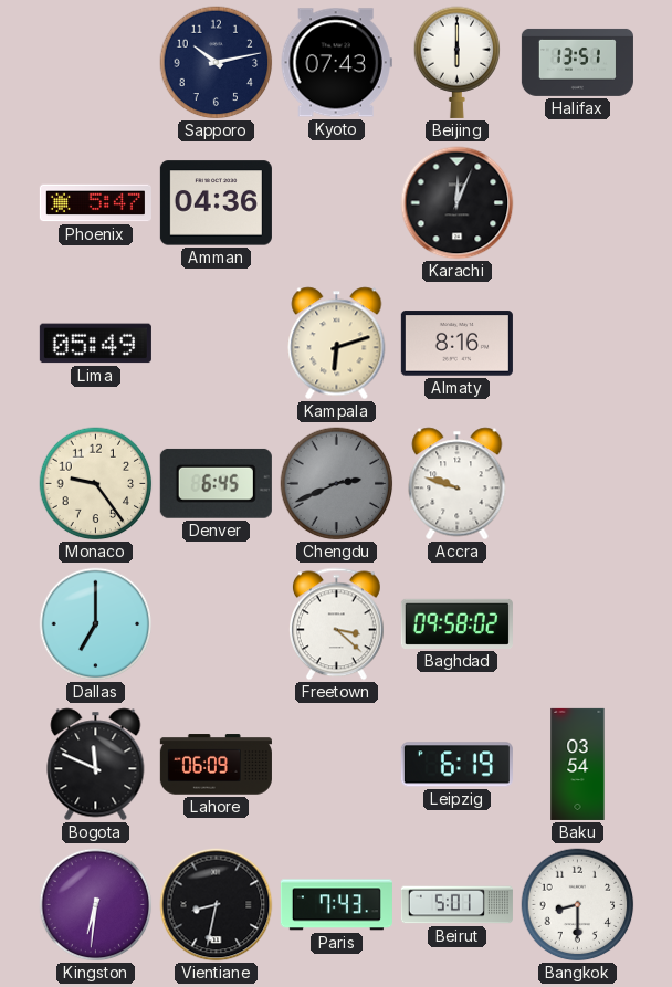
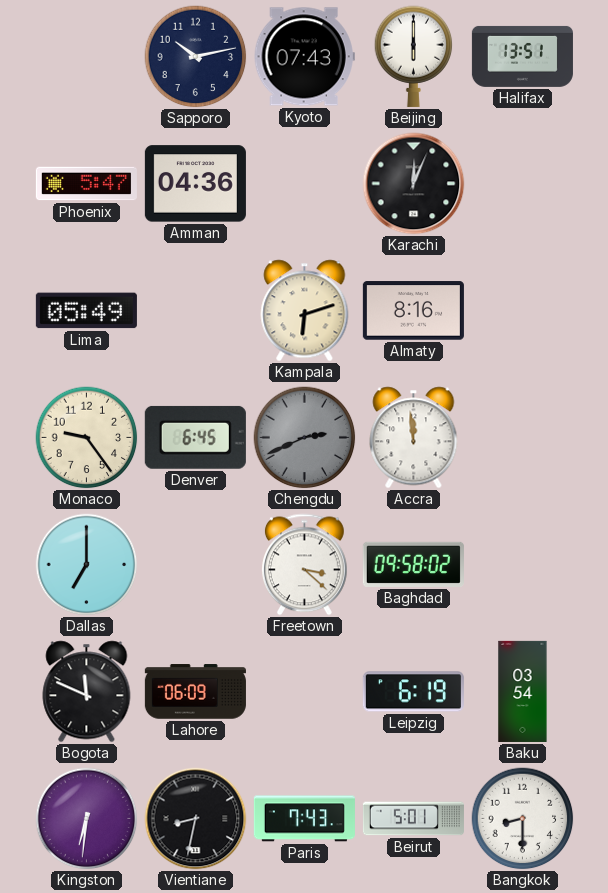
Accra: 9:48 -> 11:59 (414, 438)
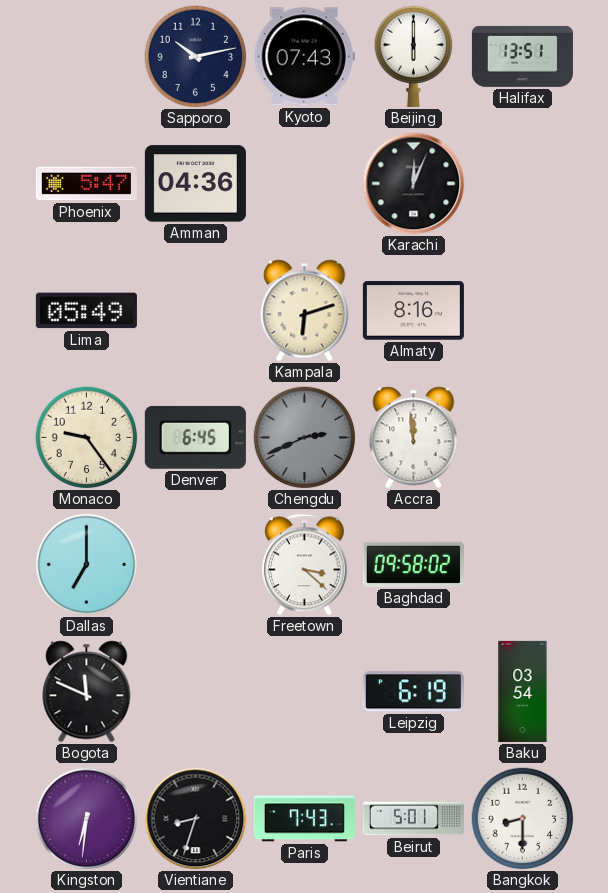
Lahore: 06:09 -> none (195, 692)
Vientiane: 8:32 -> 8:33 (196, 819)
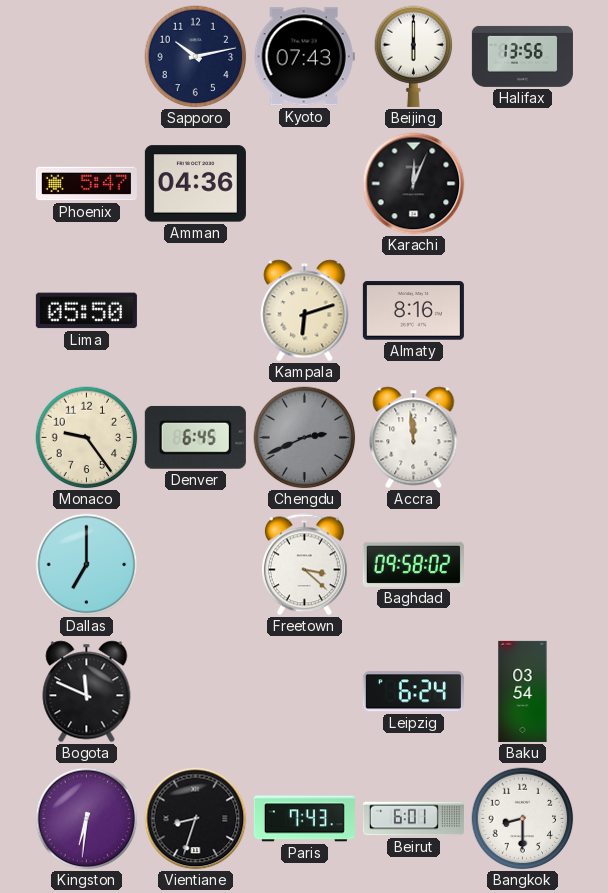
Halifax: 13:51 -> 13:56 (522, 56)
Lima: 05:49 -> 05:50 (86, 311)
Leipzig: 6:19 -> 6:24 (413, 692)
Beirut: 5:01 -> 6:01 (413, 819)
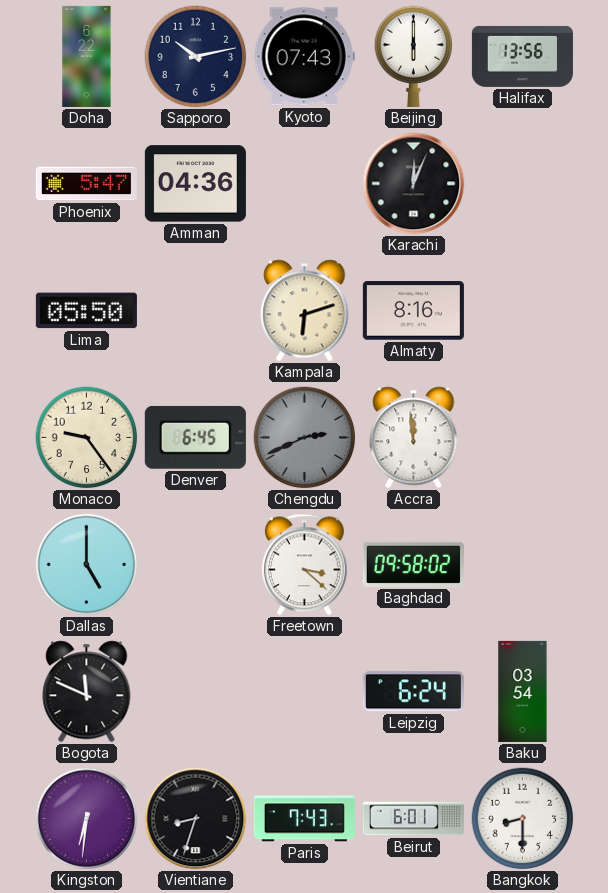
Doha: none -> 6:22 (87, 56)
Dallas: 7:00 -> 5:00 (87, 565)
